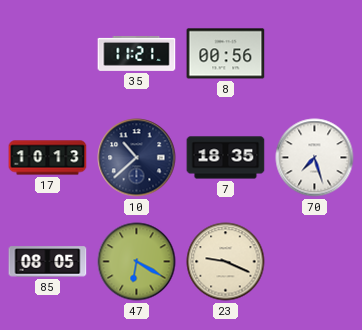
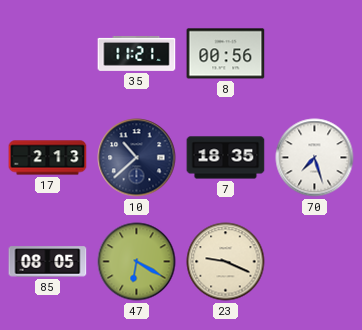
17: 10:13 -> 2:13 (48, 158)
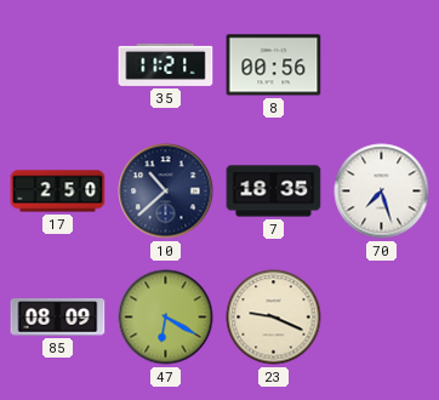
17: 2:13 -> 2:50 (58, 192)
85: 08:05 -> 08:09 (58, 318)
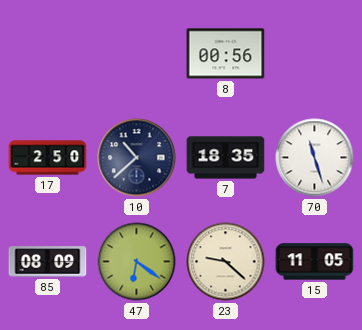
35: 11:21 -> none (166, 64)
70: 7:27 -> 11:27 (315, 158)
47: 6:20 -> 6:21 (137, 262)
23: 9:19 -> 9:22 (226, 262)
15: none -> 11:05 (315, 262)
